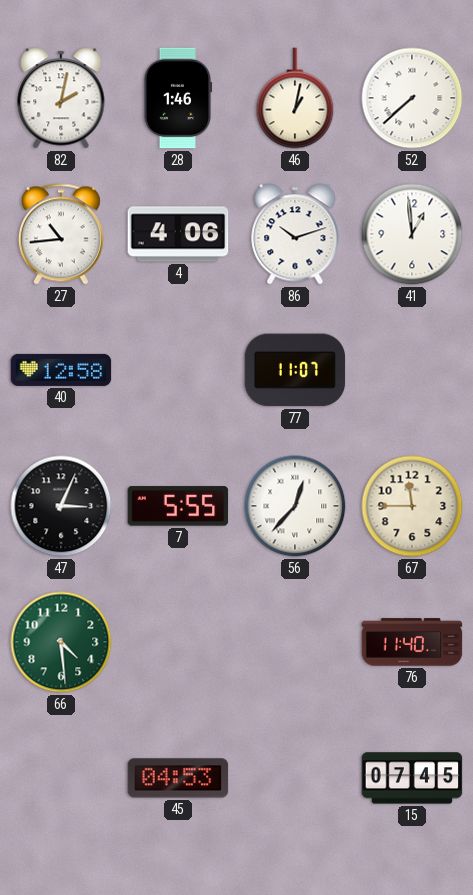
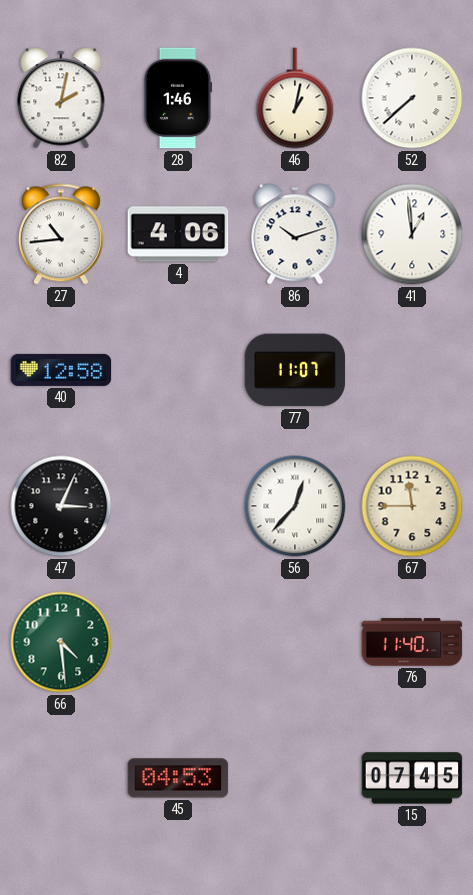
7: 5:55 -> none (178, 506)
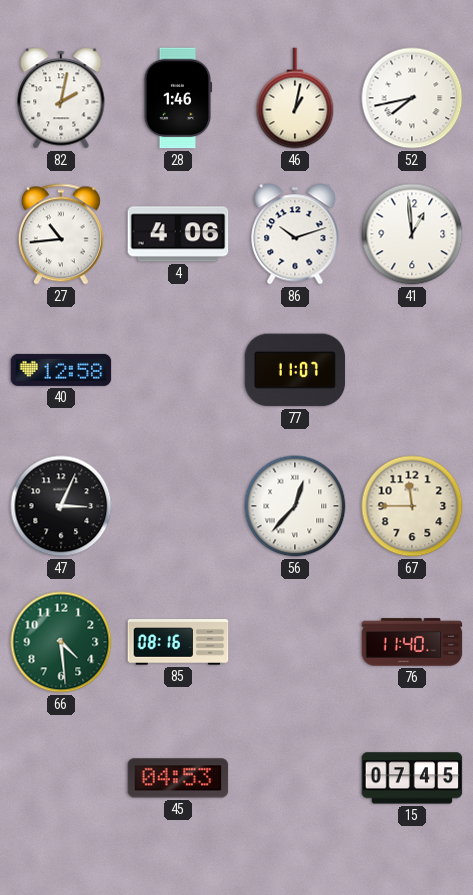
52: 7:38 -> 7:43 (412, 98)
85: none -> 08:16 (178, 642)
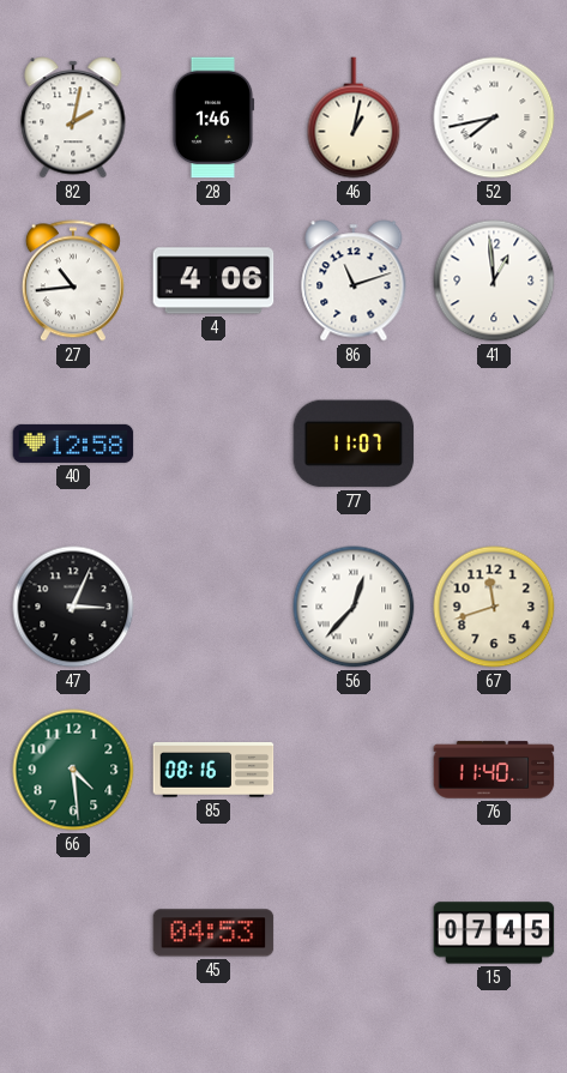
86: 10:12 -> 11:12 (354, 281)
67: 11:45 -> 11:42 (494, 607)
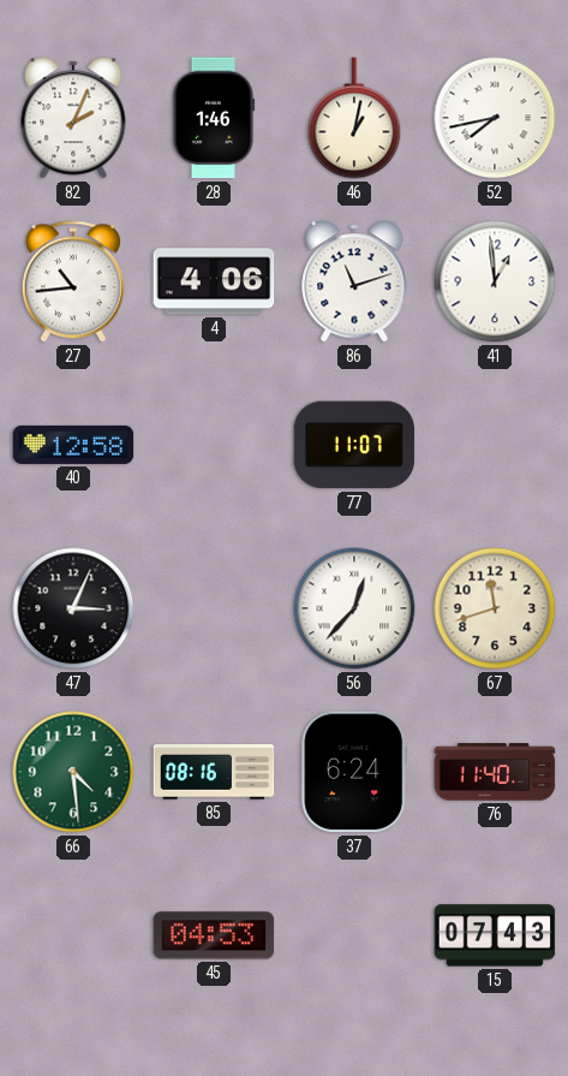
82: 2:02 -> 2:04 (73, 118)
37: none -> 6:24 (354, 772)
15: 07:45 -> 07:43 (495, 935)
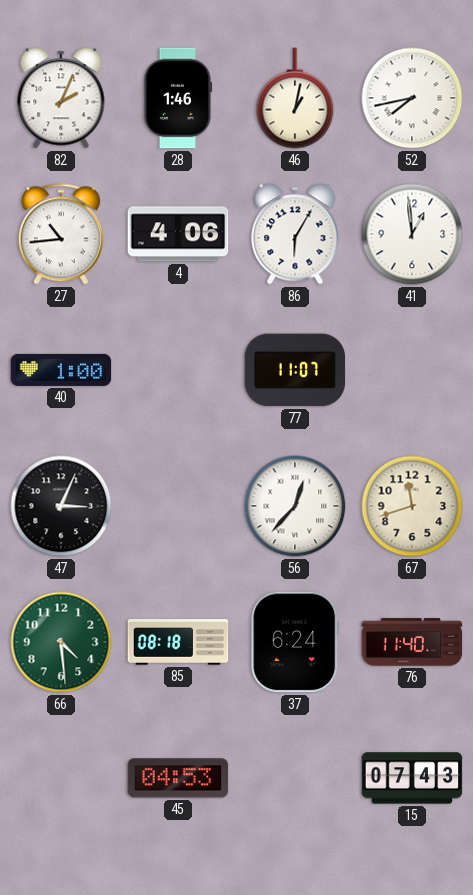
86: 11:12 -> 6:05 (295, 234)
40: 12:58 -> 1:00 (61, 370)
85: 08:16 -> 08:18 (178, 642)
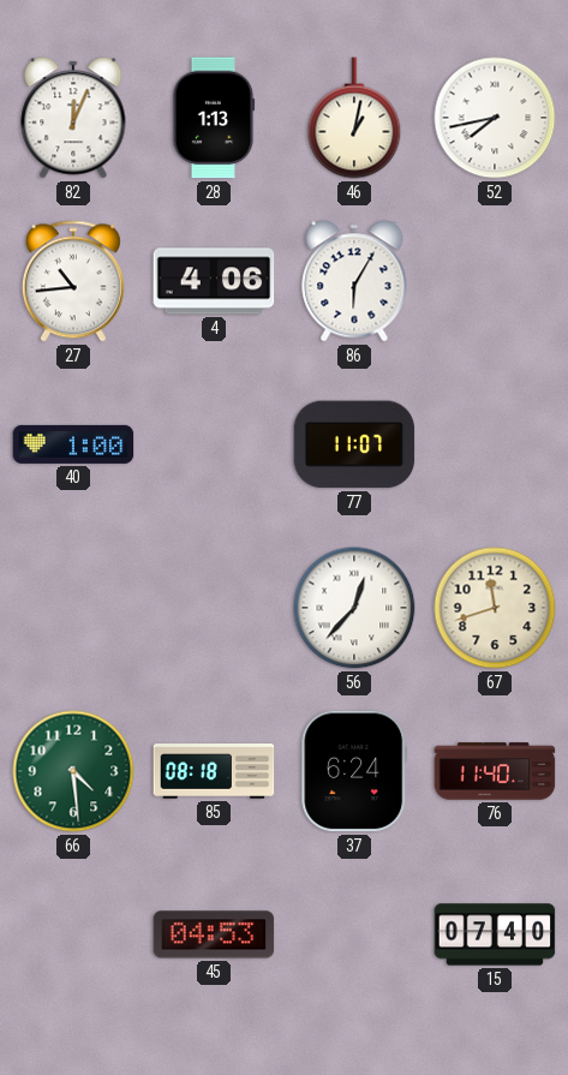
82: 2:04 -> 12:04 (73, 118)
28: 1:46 -> 1:13 (214, 118)
41: 12:59 -> none (412, 234)
47: 3:04 -> none (61, 506)
15: 07:43 -> 07:40 (495, 934)
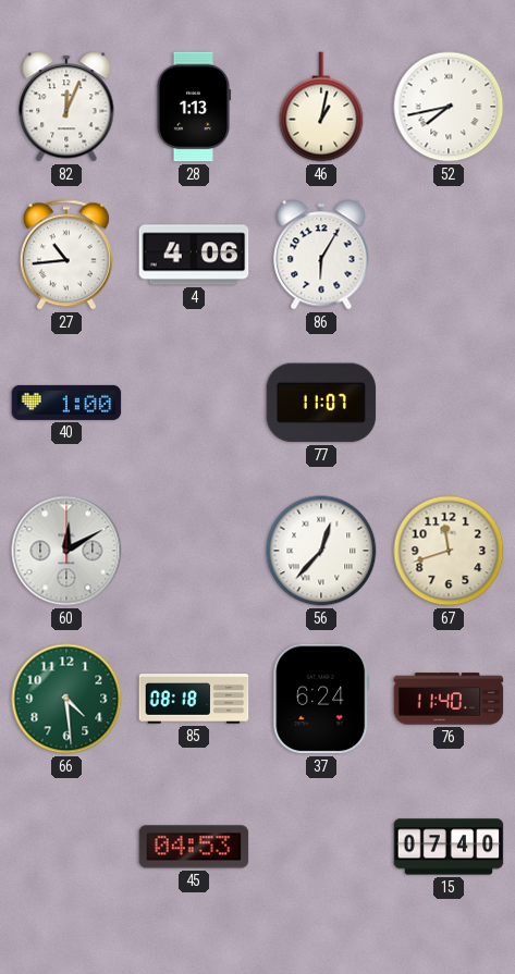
60: none -> 12:10 (66, 551)
